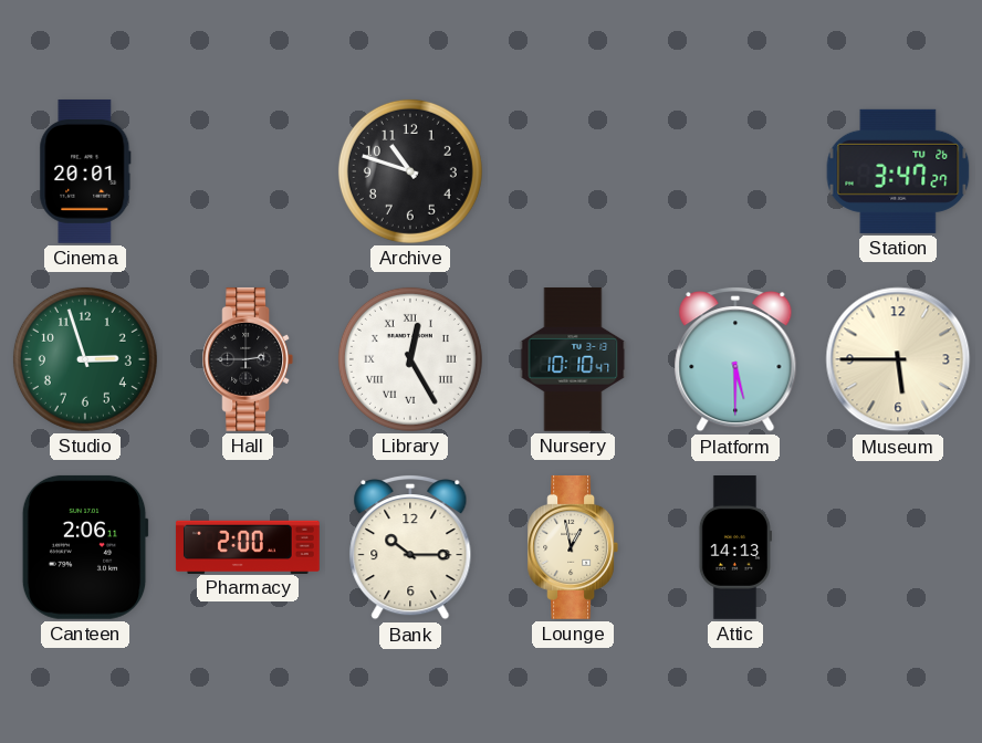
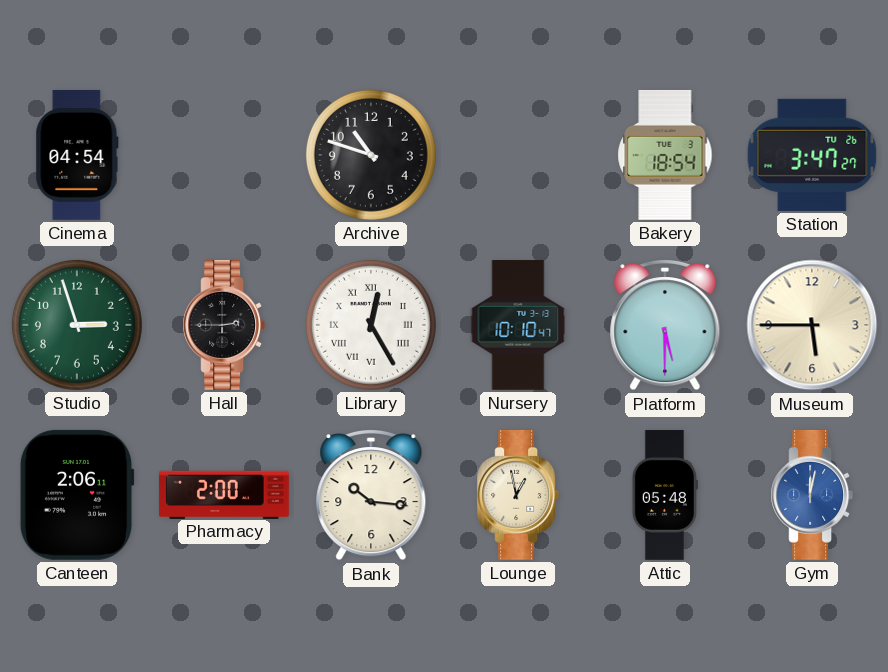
Cinema: 20:01 -> 04:54 (77, 155)
Bakery: none -> 18:54 (665, 155)
Bank: 10:15 -> 10:16 (371, 495)
Attic: 14:13 -> 05:48 (665, 496)
Gym: none -> 12:02 (812, 495)
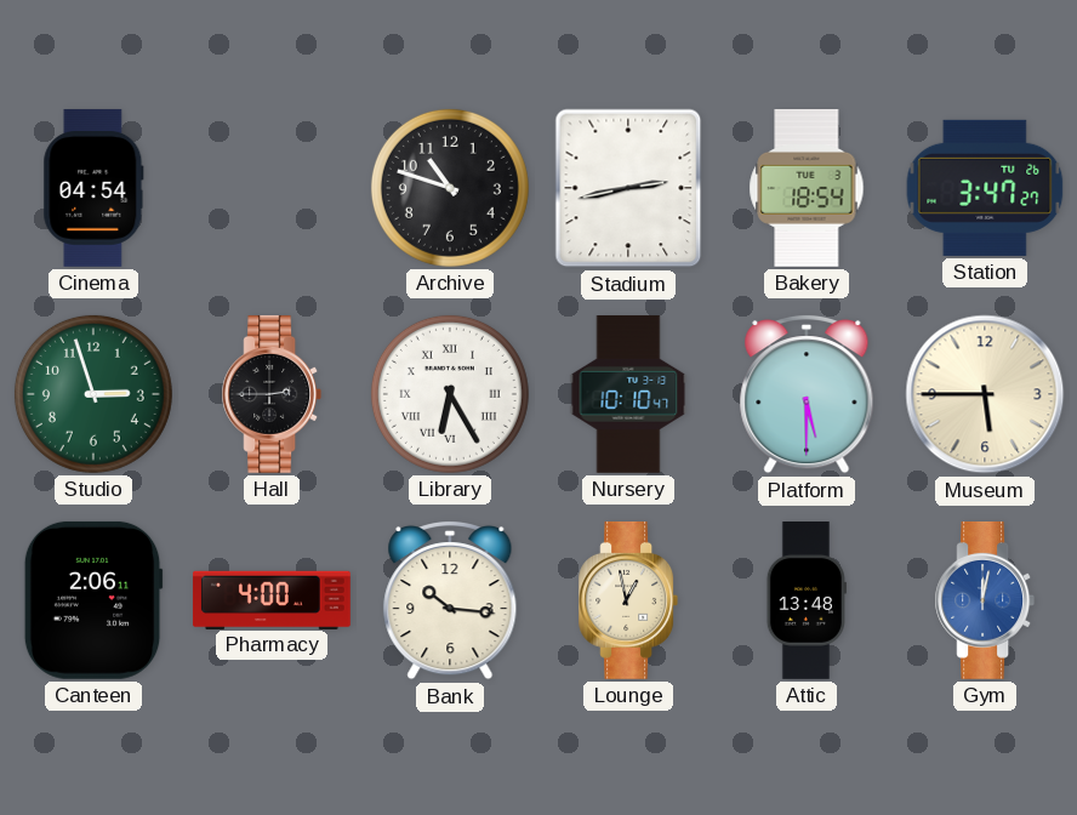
Stadium: none -> 2:43 (628, 188)
Library: 12:25 -> 6:25 (450, 394)
Pharmacy: 2:00 -> 4:00 (272, 599)
Attic: 05:48 -> 13:48 (807, 602)
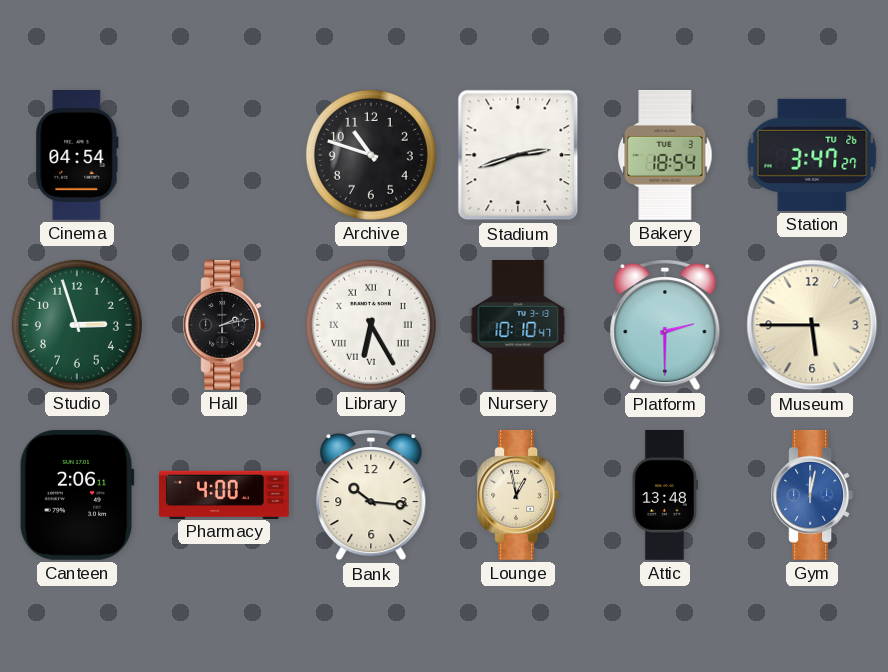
Stadium: 2:43 -> 2:42 (518, 155)
Hall: 2:45 -> 2:13 (224, 325)
Platform: 5:30 -> 2:30 (665, 325)
